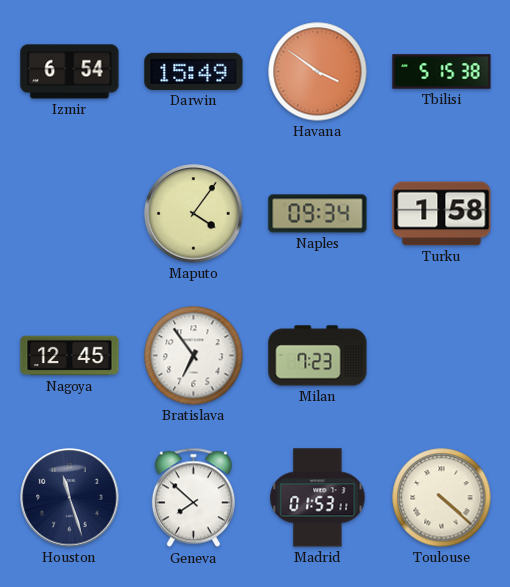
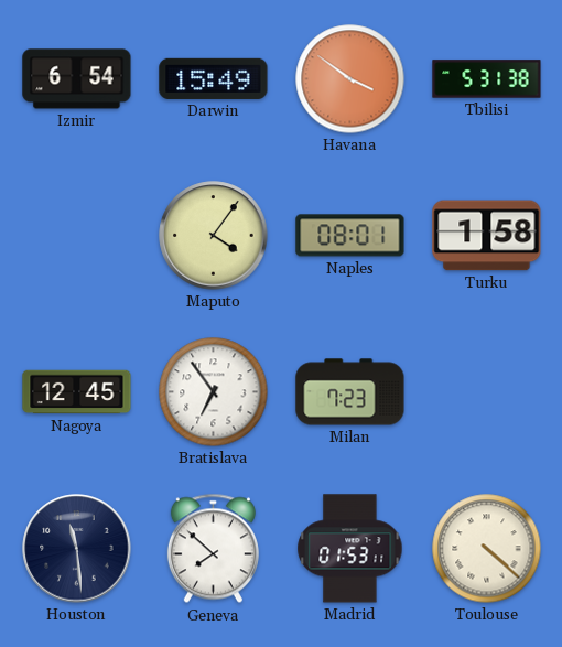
Tbilisi: 5:15 -> 5:31 (487, 79)
Naples: 09:34 -> 08:01 (350, 236)
Houston: 11:27 -> 11:29 (77, 549)
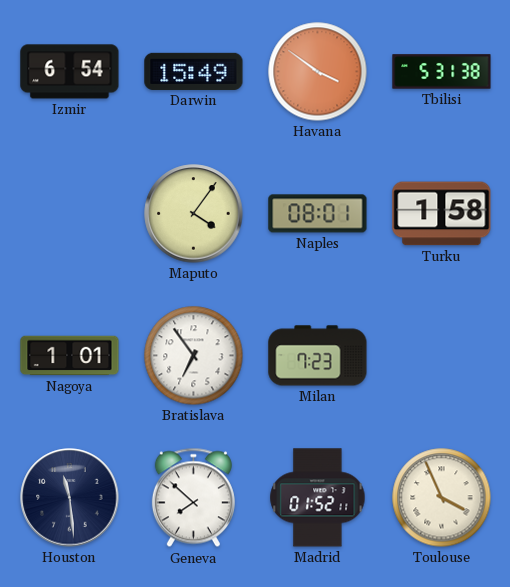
Nagoya: 12:45 -> 1:01 (70, 356)
Madrid: 01:53 -> 01:52 (318, 498)
Toulouse: 4:22 -> 3:56 (442, 498)
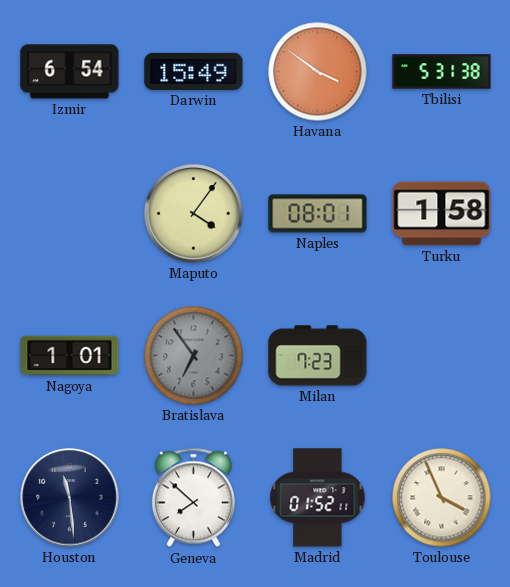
Bratislava dial: white -> grey (194, 356)
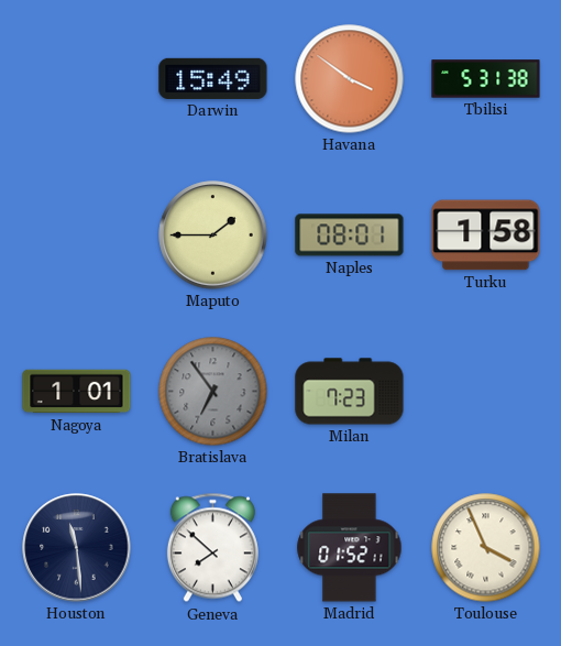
Izmir: 6:54 -> none (70, 72)
Maputo: 4:06 -> 1:45 (213, 236)
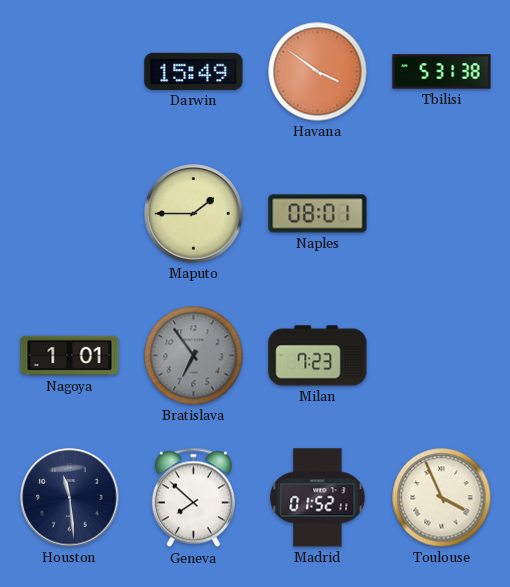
Turku: 1:58 -> none (486, 236)
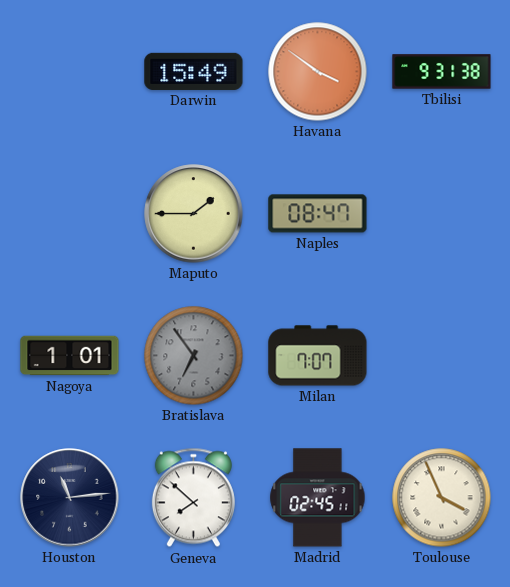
Tbilisi: 5:31 -> 9:31 (442, 72)
Naples: 08:01 -> 08:47 (318, 214)
Milan: 7:23 -> 7:07 (318, 356)
Houston: 11:29 -> 11:14 (70, 498)
Madrid: 01:52 -> 02:45 (318, 498)
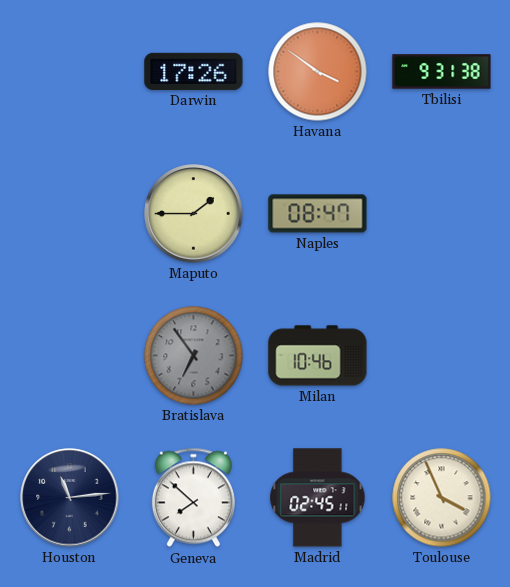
Darwin: 15:49 -> 17:26 (194, 71)
Nagoya: 1:01 -> none (70, 356)
Milan: 7:07 -> 10:46 (318, 356)
